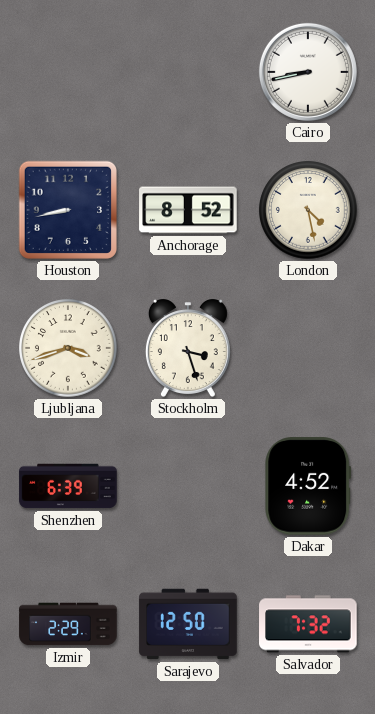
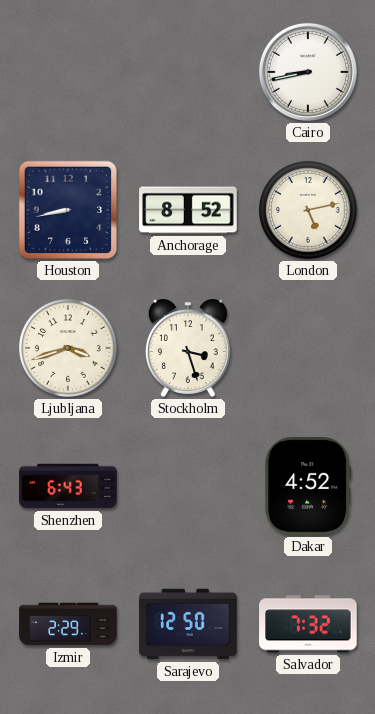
London: 4:28 -> 5:13 (308, 210)
Shenzhen: 6:39 -> 6:43 (68, 486)
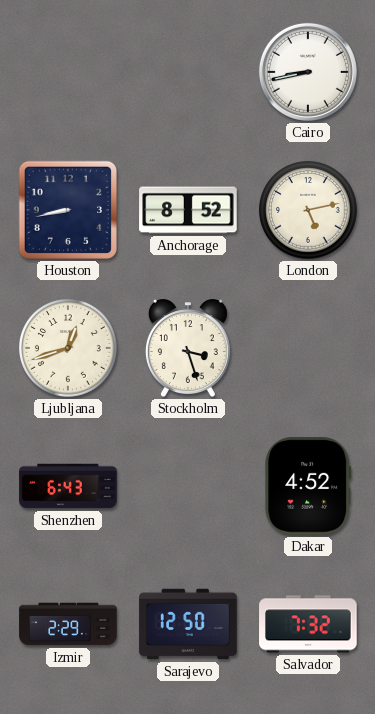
Ljubljana: 3:42 -> 12:42 (68, 348)
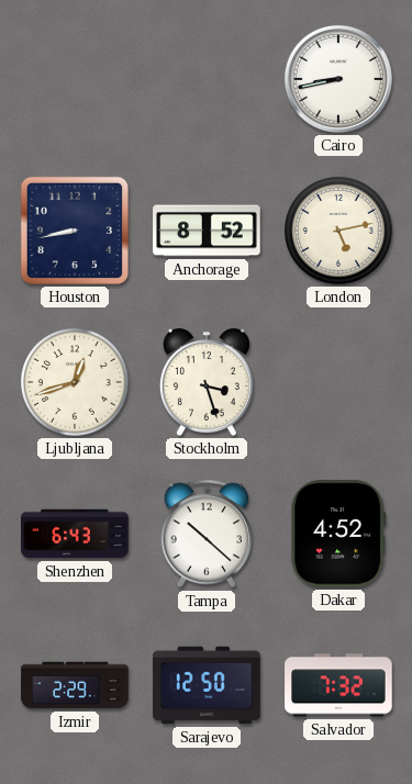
Tampa: none -> 10:22 (205, 534)
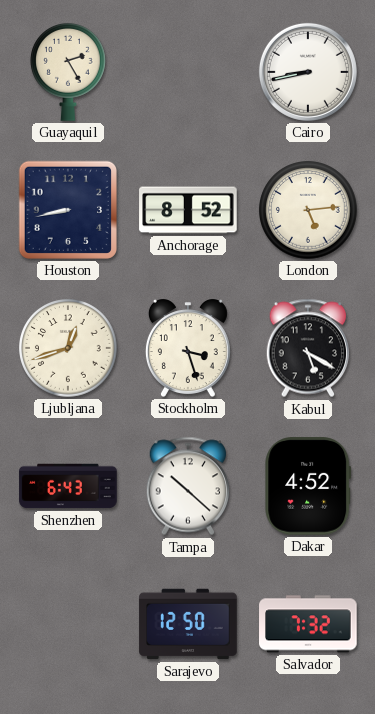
Guayaquil: none -> 2:25 (69, 72)
London: 5:13 -> 5:14 (308, 210)
Kabul: none -> 5:20 (307, 348)
Izmir: 2:29 -> none (75, 685)
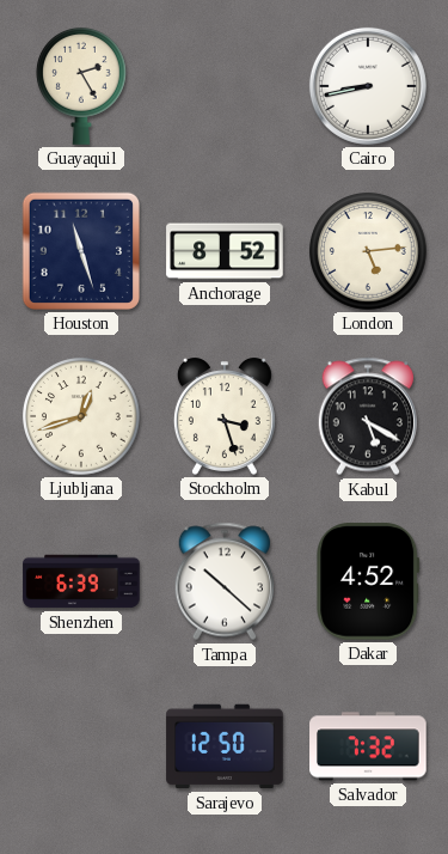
Houston: 8:43 -> 11:27 (81, 251)
Shenzhen: 6:43 -> 6:39 (81, 581)
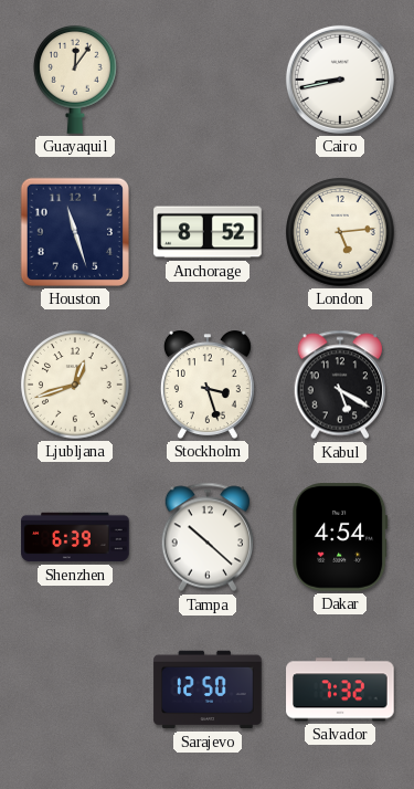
Guayaquil: 2:25 -> 12:06 (76, 80)
Dakar: 4:52 -> 4:54 (340, 537)
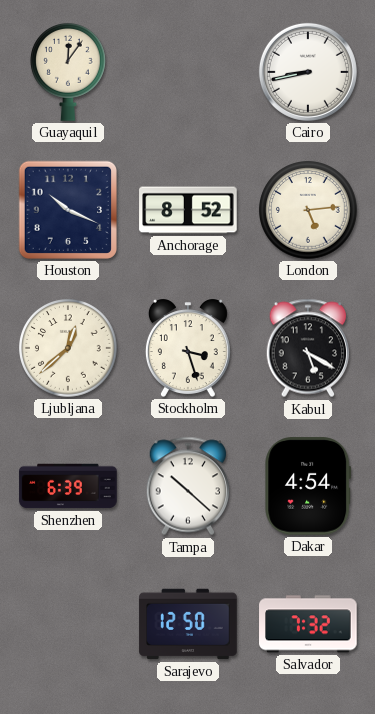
Houston: 11:27 -> 10:19 (68, 210)
Ljubljana: 12:42 -> 12:38 (68, 348)
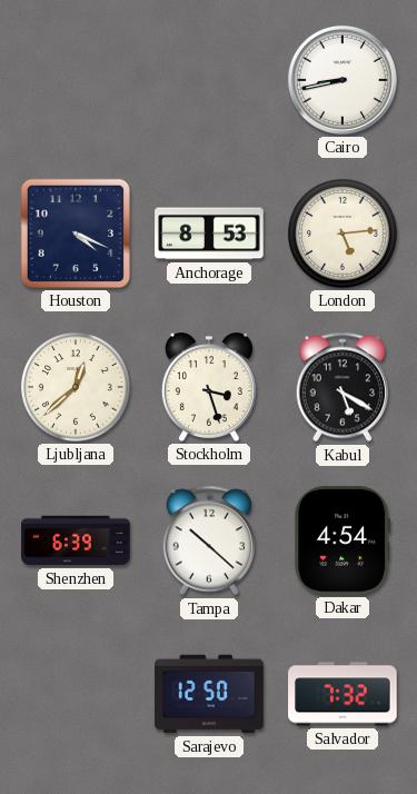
Guayaquil: 12:06 -> none (69, 72)
Houston: 10:19 -> 4:19 (76, 234)
Anchorage: 8:52 -> 8:53 (209, 234)
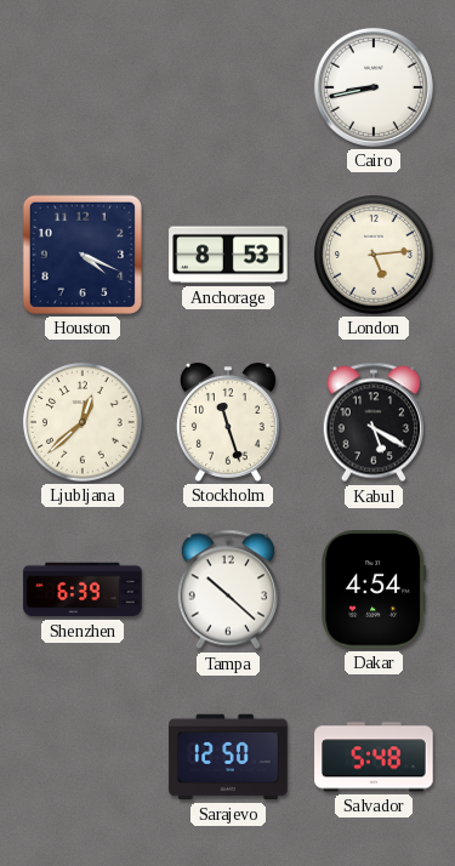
Stockholm: 3:27 -> 11:27 (228, 422)
Salvador: 7:32 -> 5:48 (374, 757)
